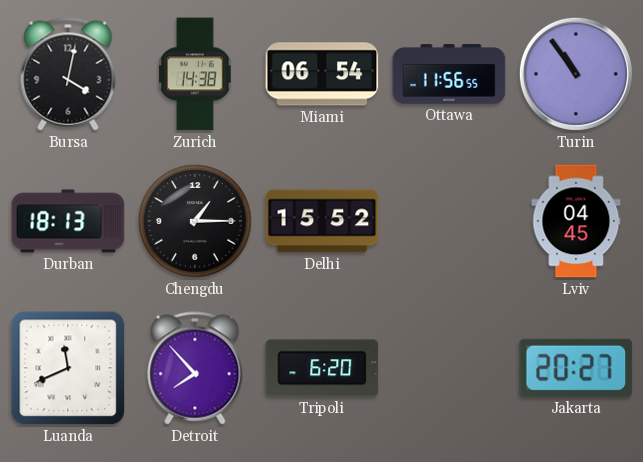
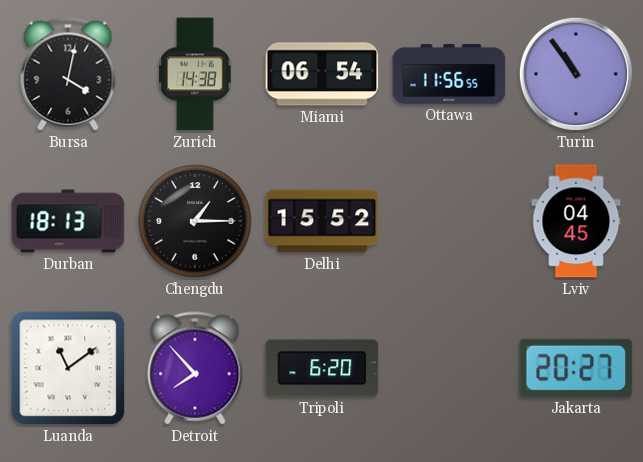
Luanda: 11:41 -> 11:09 (68, 368)
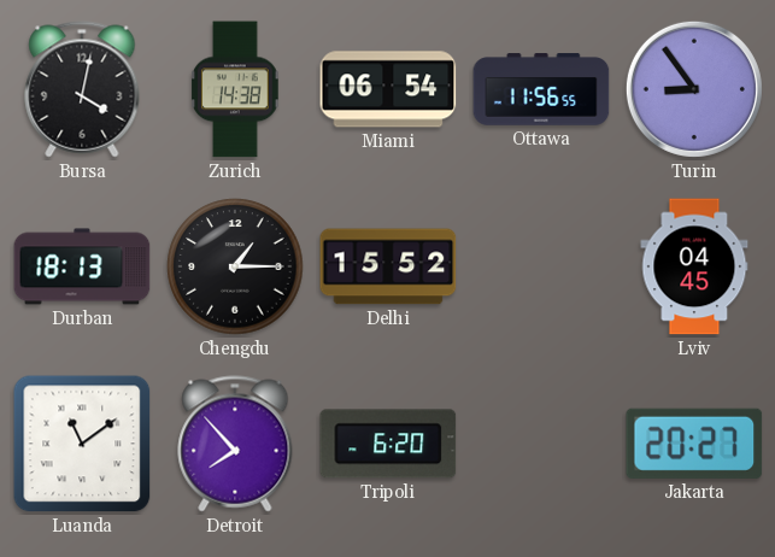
Turin: 10:54 -> 8:54 (694, 89)
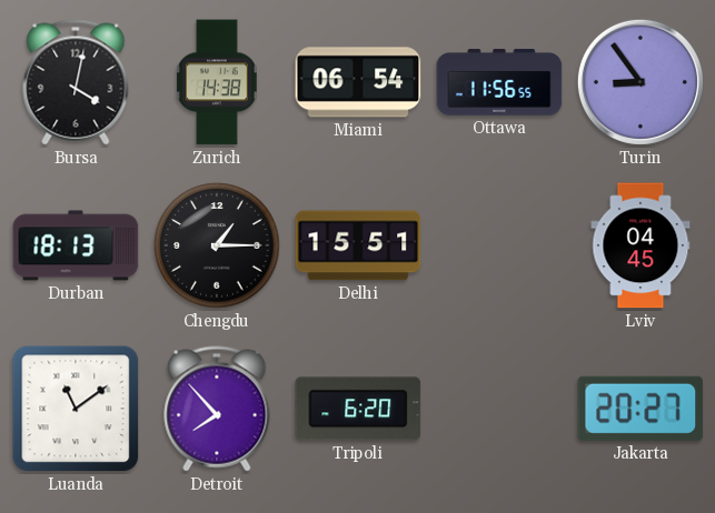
Delhi: 15:52 -> 15:51 (358, 245)
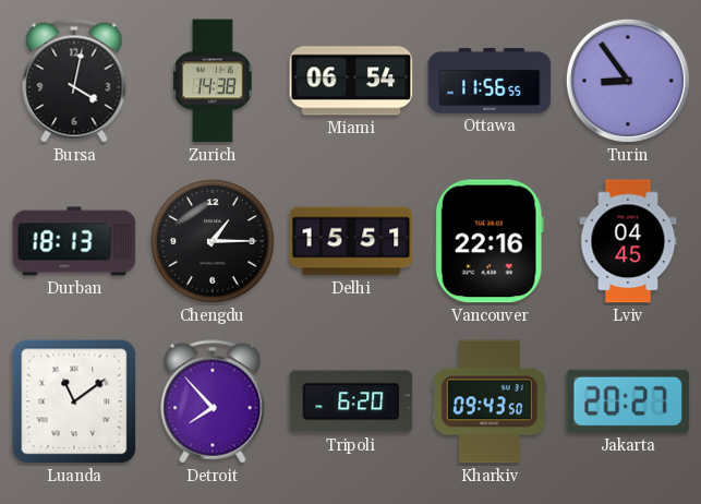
Vancouver: none -> 22:16 (490, 241)
Kharkiv: none -> 09:43 (490, 401)
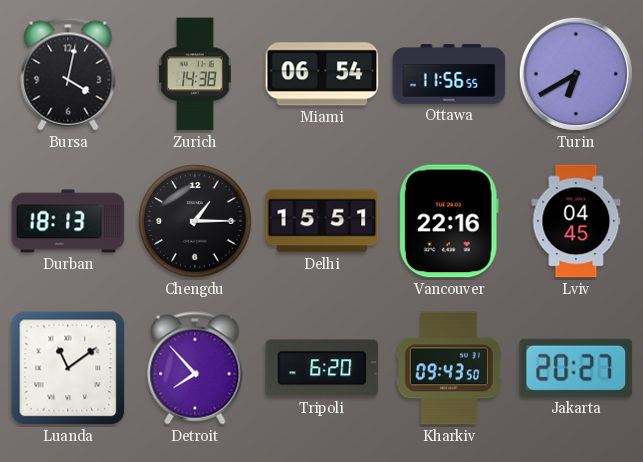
Turin: 8:54 -> 6:40 (576, 74)
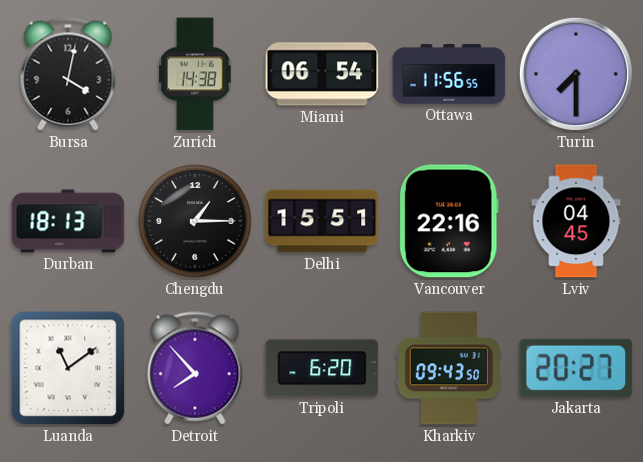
Turin: 6:40 -> 7:30 (576, 74)
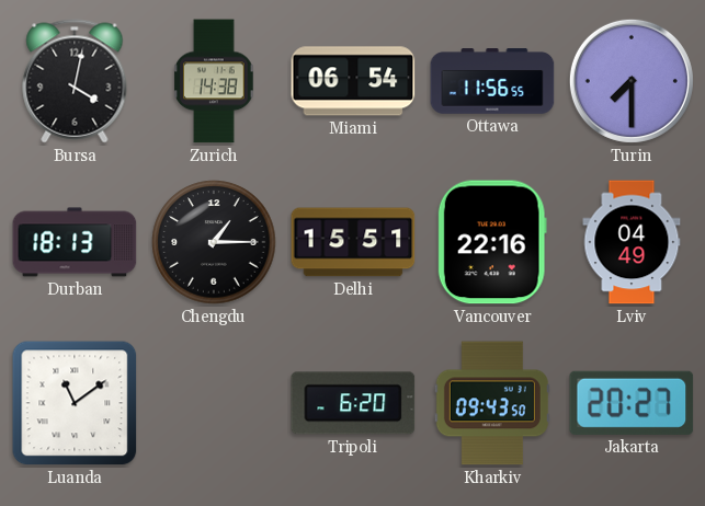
Lviv: 04:45 -> 04:49 (632, 242)
Detroit: 7:53 -> none (195, 368)
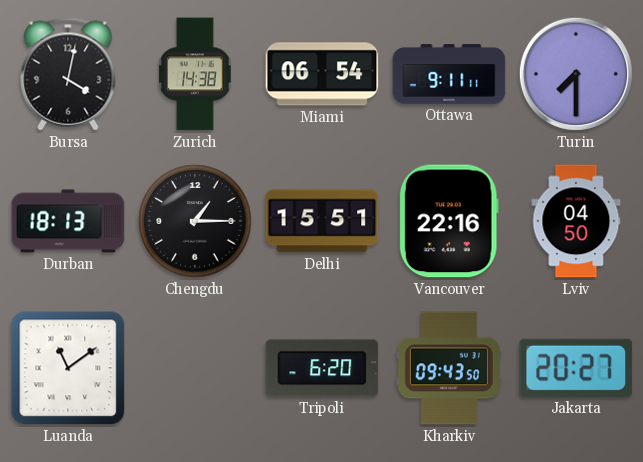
Ottawa: 11:56 -> 9:11 (449, 74)
Lviv: 04:49 -> 04:50 (576, 221)
